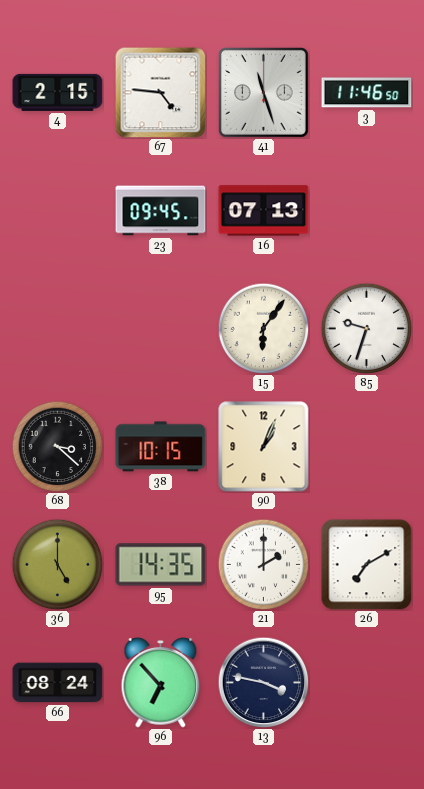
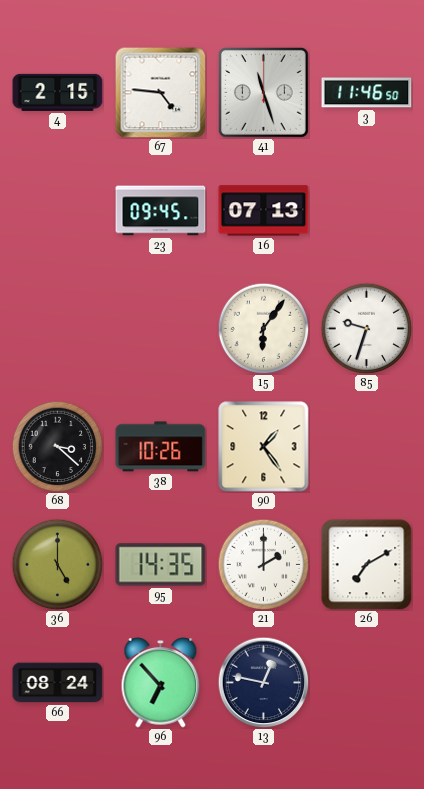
38: 10:15 -> 10:26 (161, 447)
90: 1:04 -> 1:24 (264, 447)
13: 3:47 -> 12:47 (263, 682)
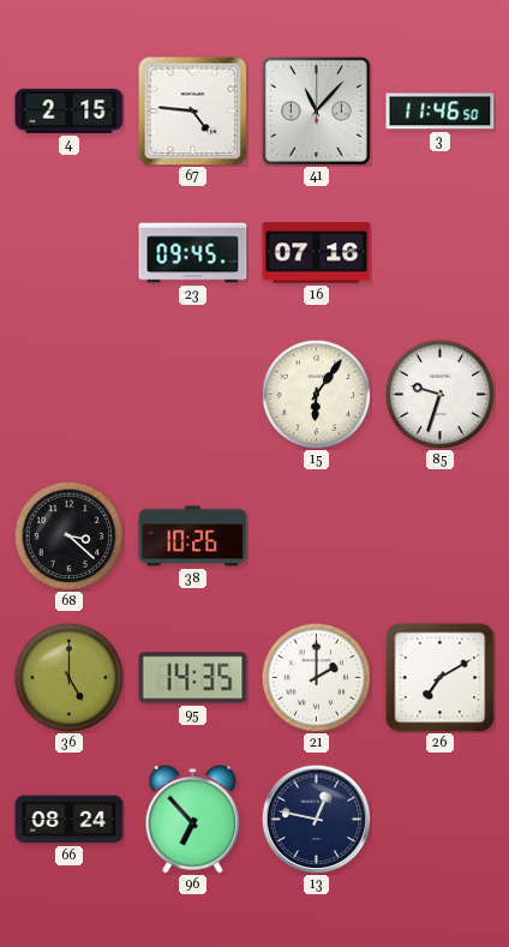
41: 11:27 -> 11:07 (316, 110)
16: 07:13 -> 07:16 (317, 253)
90: 1:24 -> none (264, 447)
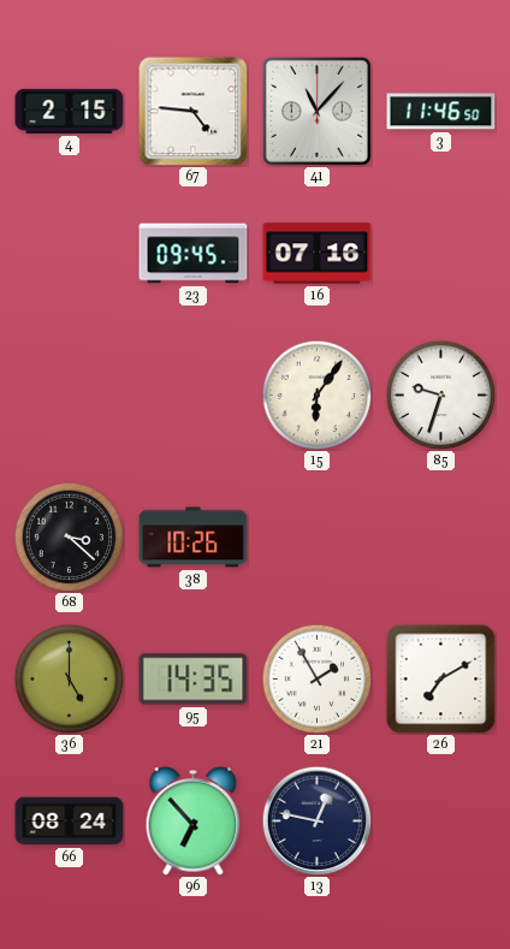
21: 2:00 -> 1:55 (316, 678)
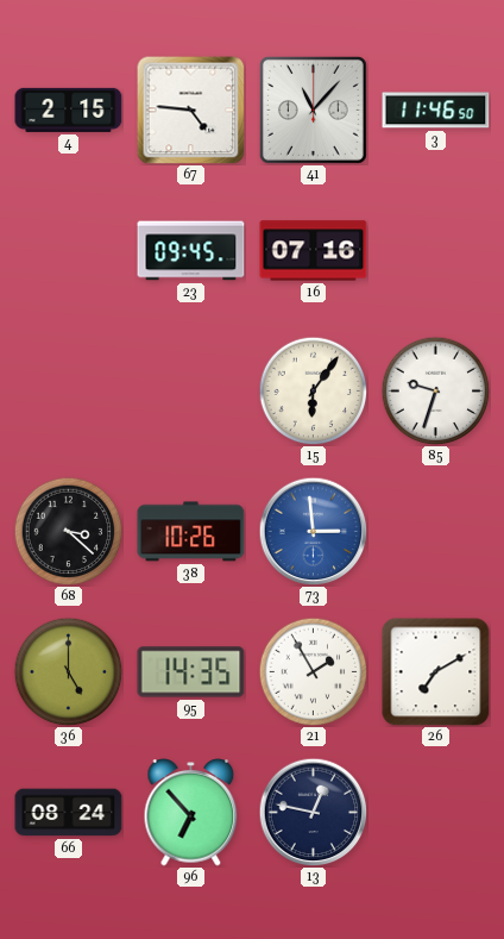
73: none -> 2:59 (313, 531)
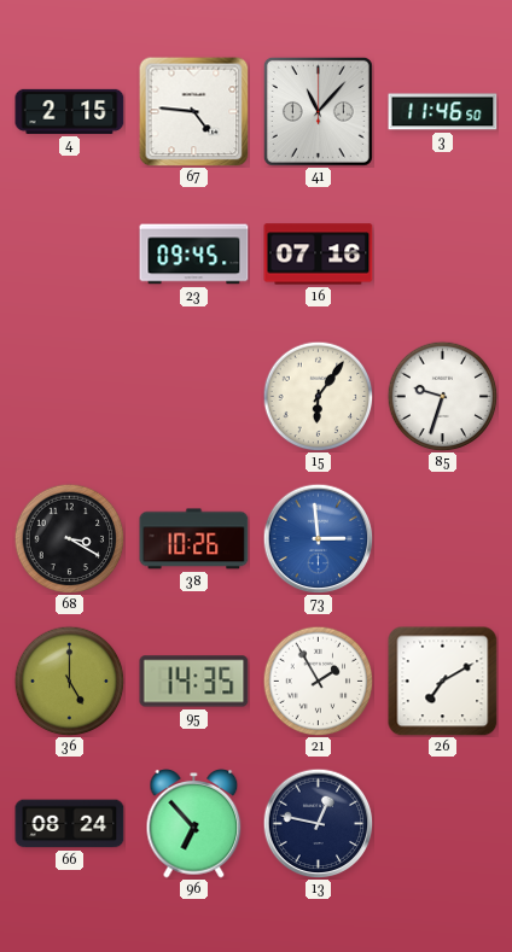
68: 3:22 -> 3:20 (69, 538)
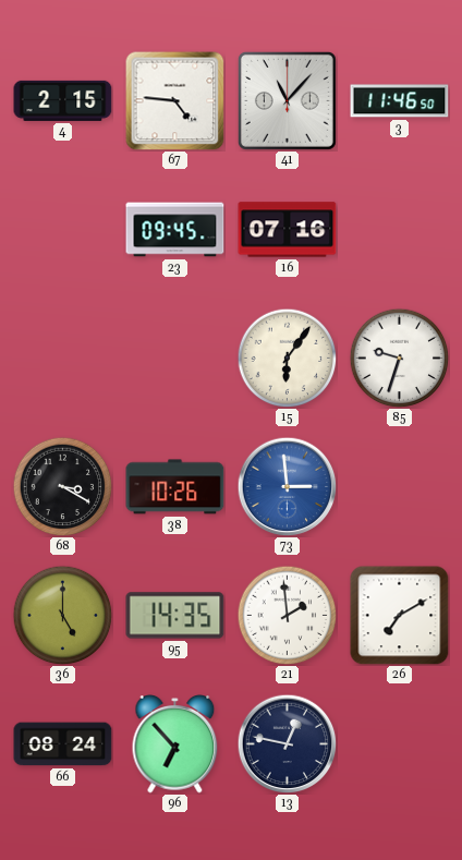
21: 1:55 -> 1:59 (287, 615)
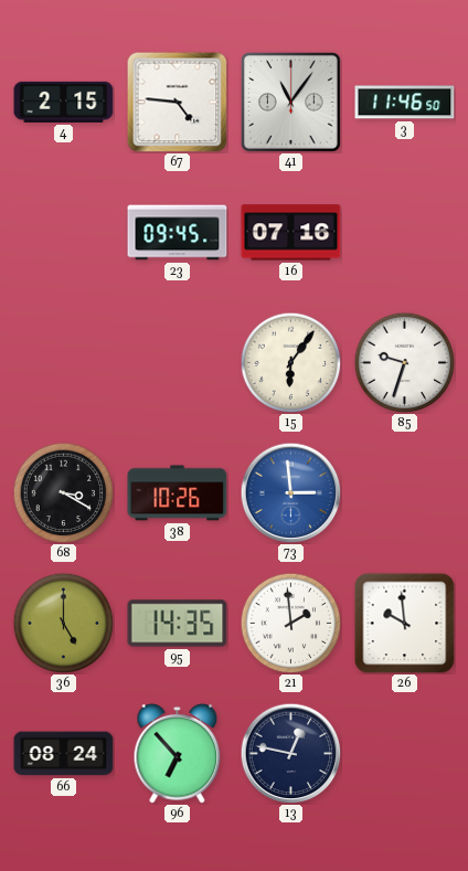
41: 11:07 -> 11:06 (290, 102)
26: 7:10 -> 9:59 (405, 624)
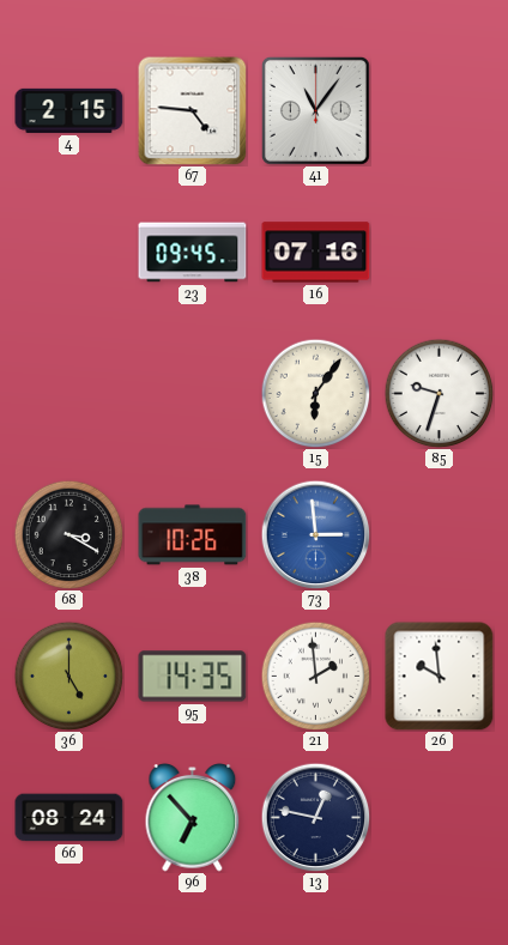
3: 11:46 -> none (405, 103)
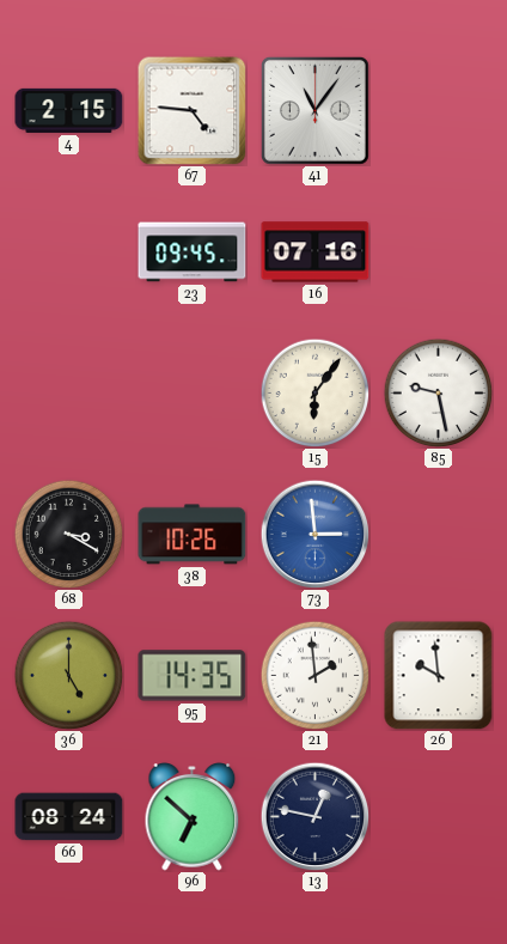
85: 9:33 -> 9:28 (438, 392)
96: 6:53 -> 6:52 (193, 817)
